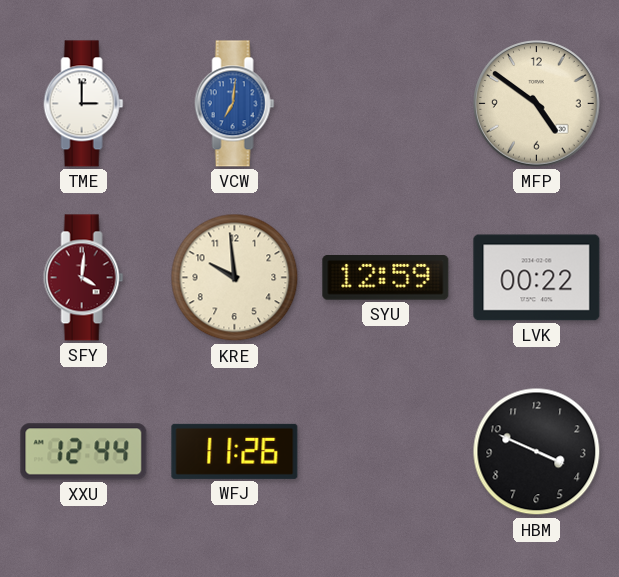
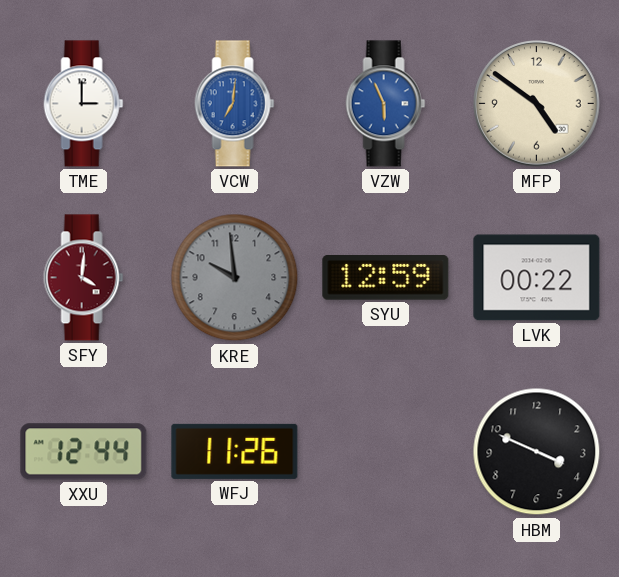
VZW: none -> 5:56 (386, 104)
KRE dial: cream -> grey (235, 278)
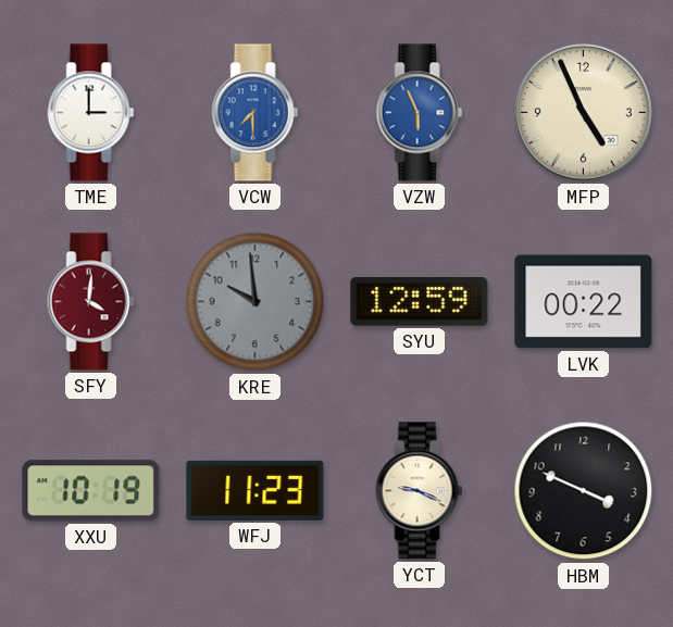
VCW: 7:01 -> 7:30 (256, 113)
MFP: 4:51 -> 4:56 (584, 113)
XXU: 12:44 -> 10:19 (91, 491)
WFJ: 11:26 -> 11:23 (256, 490)
YCT: none -> 9:19 (420, 491)
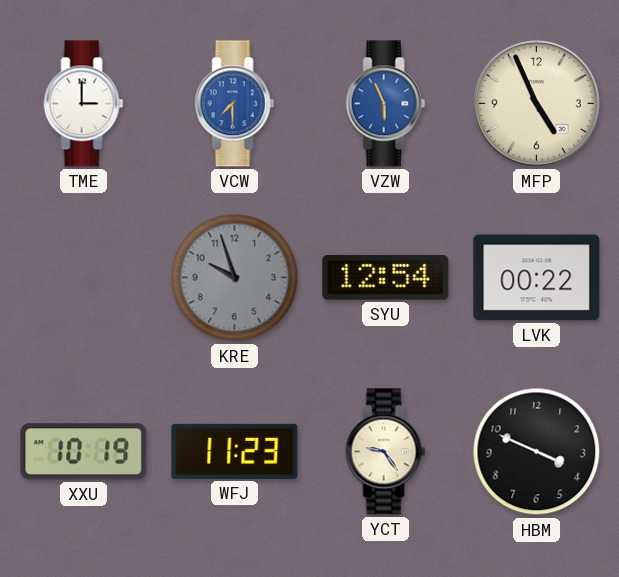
SFY: 4:01 -> none (91, 302)
KRE: 9:59 -> 9:57 (235, 278)
SYU: 12:59 -> 12:54 (386, 278)
YCT: 9:19 -> 9:24 (386, 452)
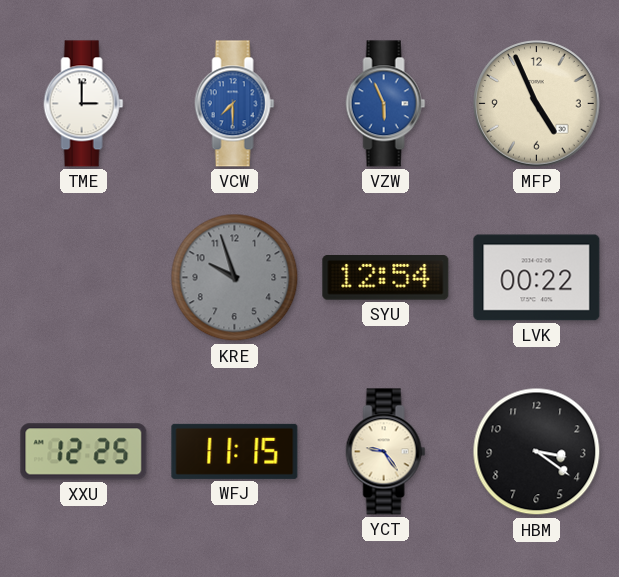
XXU: 10:19 -> 12:25 (84, 452)
WFJ: 11:23 -> 11:15 (235, 451)
HBM: 3:49 -> 3:21 (537, 452)
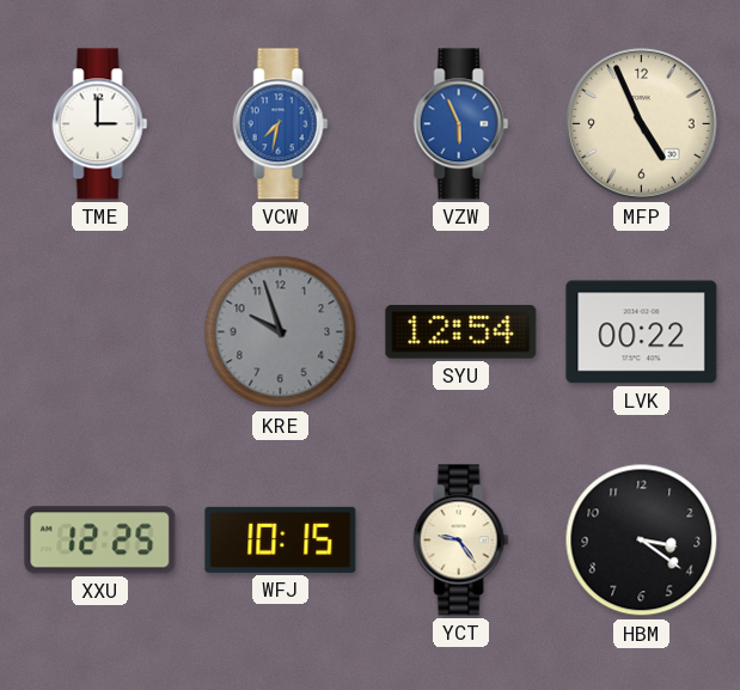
VCW: 7:30 -> 7:32 (281, 124)
WFJ: 11:15 -> 10:15 (281, 539)
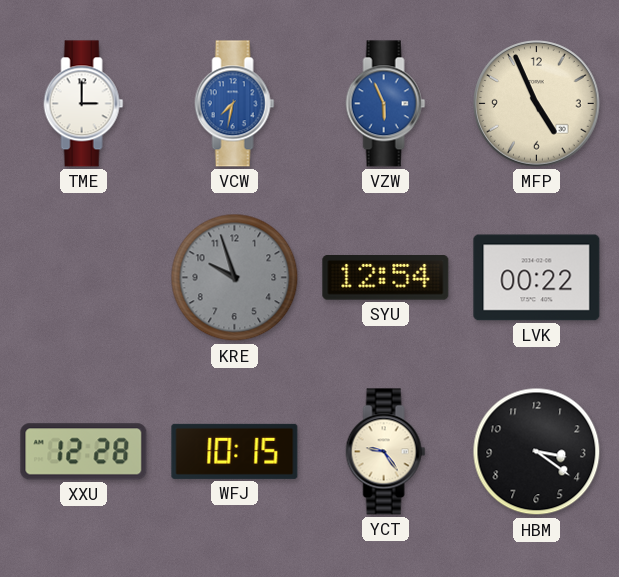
XXU: 12:25 -> 12:28 (84, 452)
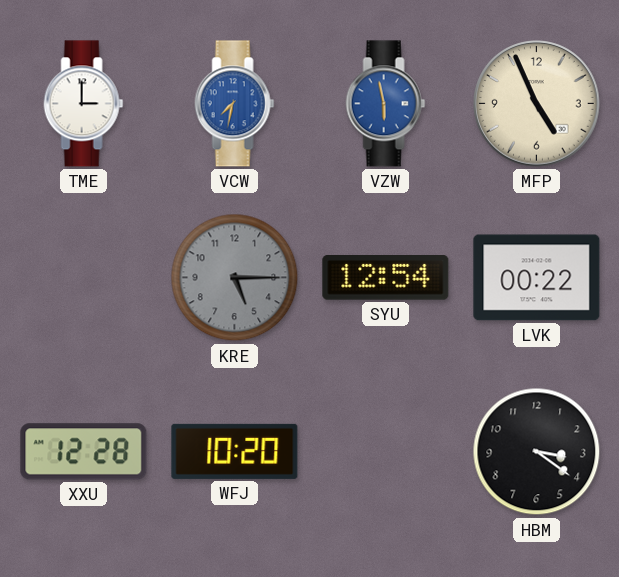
VZW: 5:56 -> 5:58 (386, 104)
KRE: 9:57 -> 5:15 (235, 278)
WFJ: 10:15 -> 10:20 (235, 451)
YCT: 9:24 -> none (386, 452)
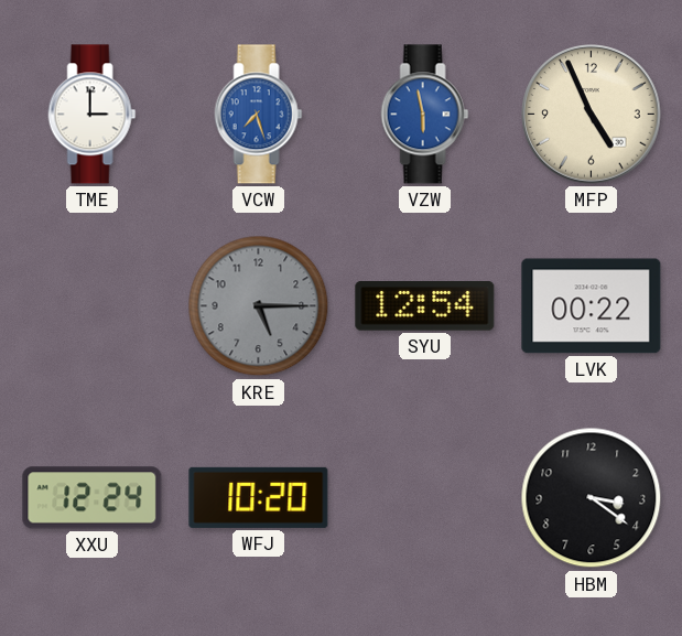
VCW: 7:32 -> 7:27 (259, 115)
XXU: 12:28 -> 12:24 (93, 498)
